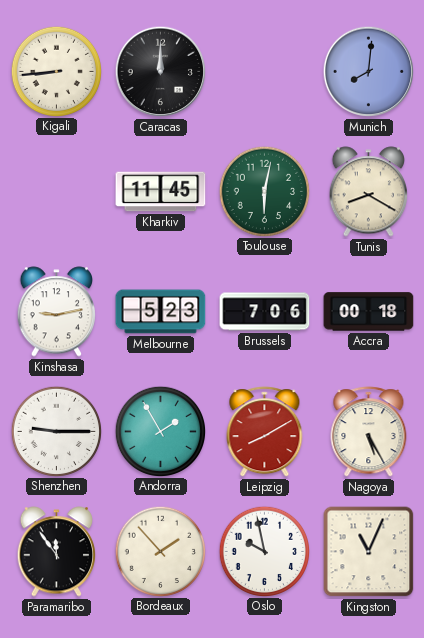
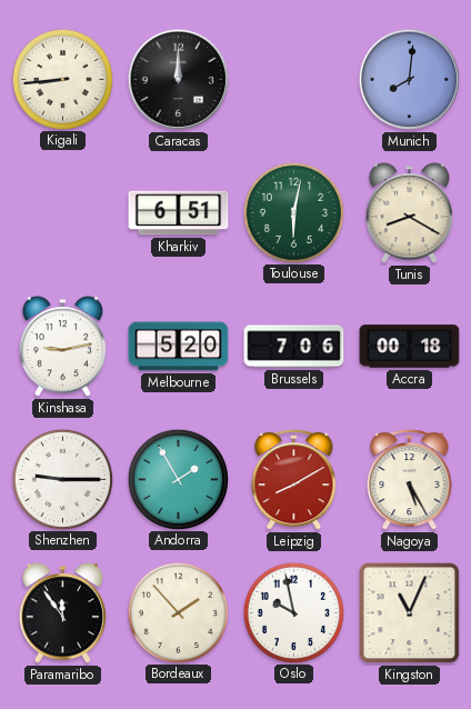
Kharkiv: 11:45 -> 6:51 (179, 213)
Melbourne: 5:23 -> 5:20 (179, 347)
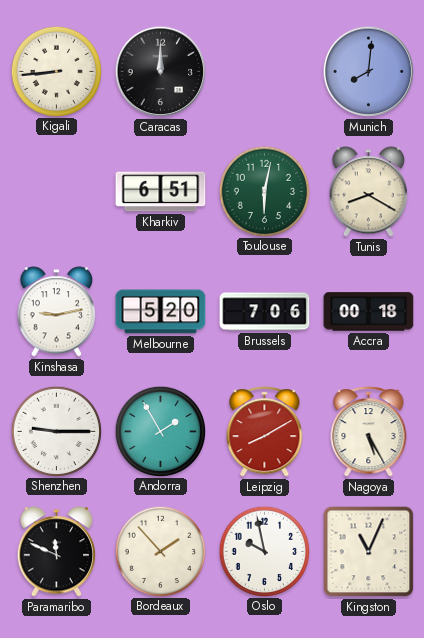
Paramaribo: 11:54 -> 11:49 (57, 552)
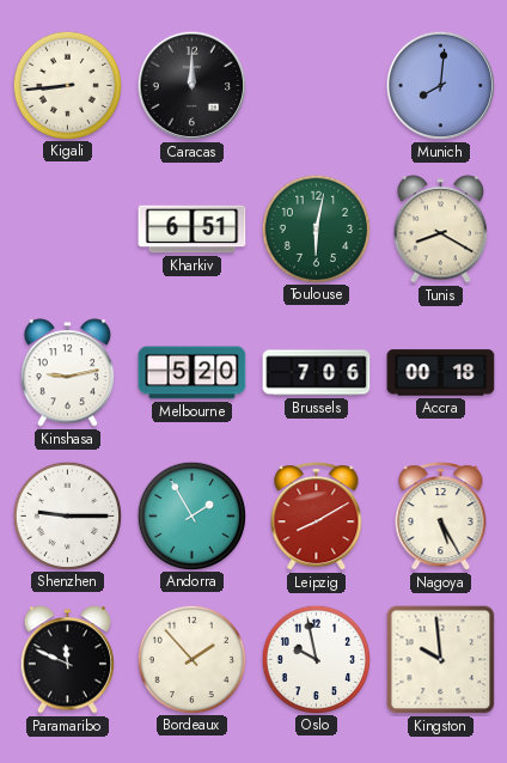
Kingston: 11:04 -> 9:59 (441, 660)
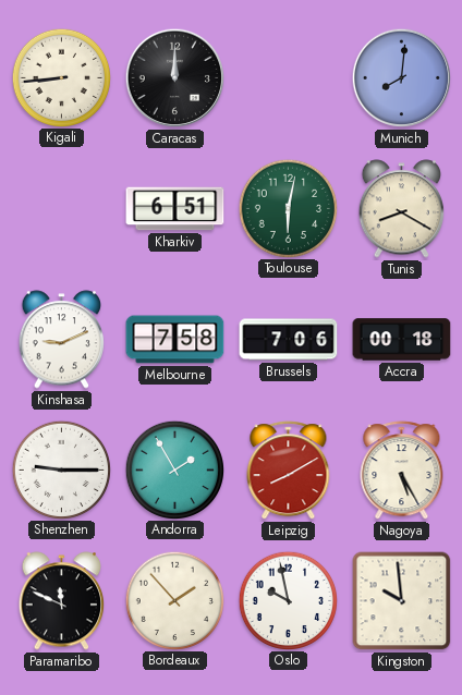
Kinshasa: 9:13 -> 9:11 (62, 340)
Melbourne: 5:20 -> 7:58 (175, 340)
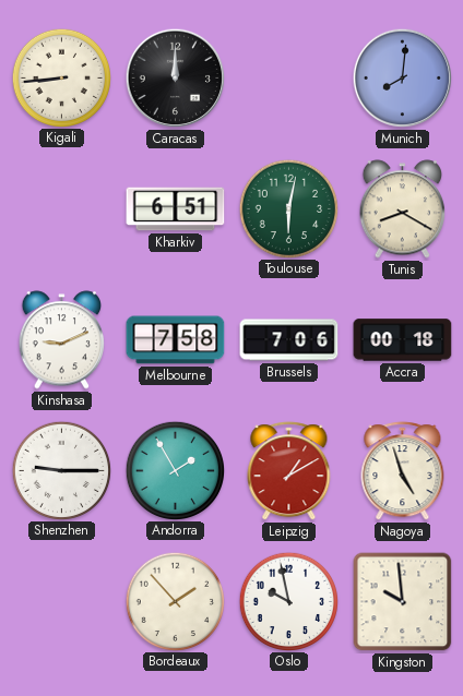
Leipzig: 8:10 -> 1:10 (289, 471)
Nagoya: 5:25 -> 4:57 (403, 471)
Paramaribo: 11:49 -> none (62, 601)
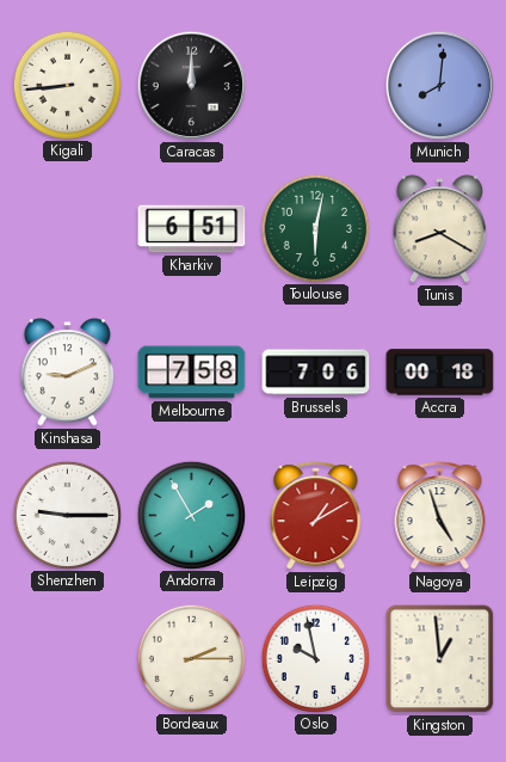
Bordeaux: 1:53 -> 2:15 (191, 658)
Kingston: 9:59 -> 12:59 (440, 659)
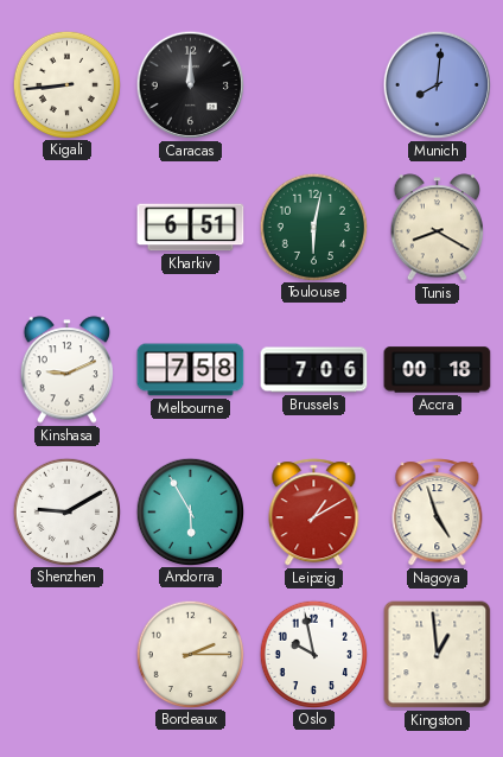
Shenzhen: 9:15 -> 9:10 (66, 511)
Andorra: 1:55 -> 5:55 (190, 511)
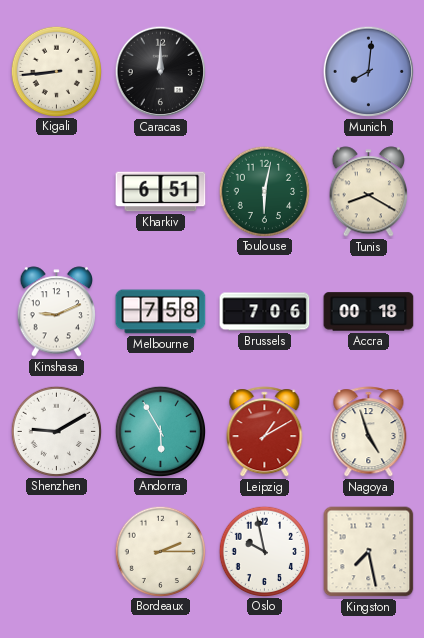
Kingston: 12:59 -> 7:28 (369, 552)
